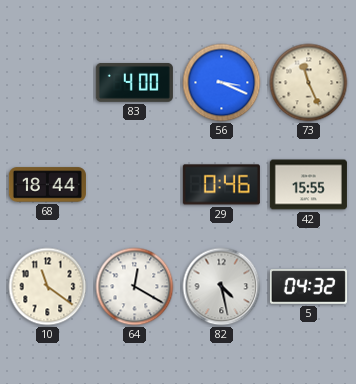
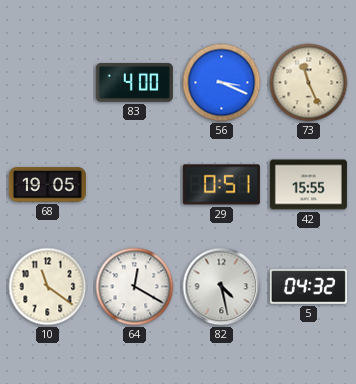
68: 18:44 -> 19:05 (47, 185)
29: 0:46 -> 0:51 (221, 185)
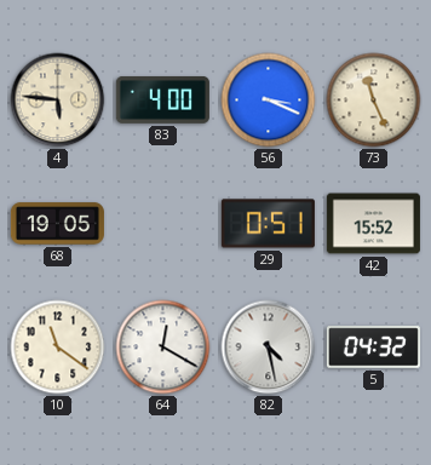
4: none -> 5:46 (58, 101)
42: 15:55 -> 15:52 (373, 224)
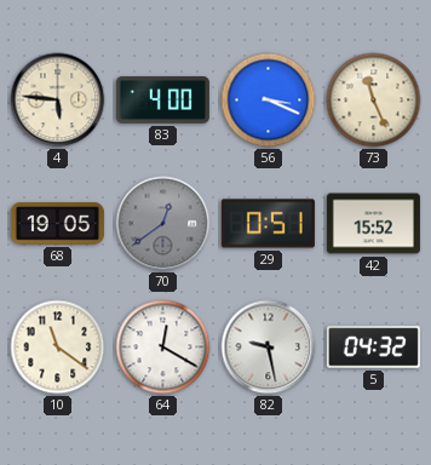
70: none -> 12:39 (163, 224)
82: 4:28 -> 9:28 (269, 348)
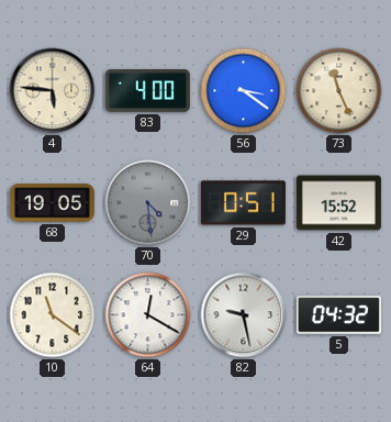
56: 3:19 -> 3:21 (244, 91)
70: 12:39 -> 4:29 (148, 203)
